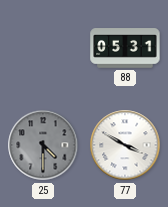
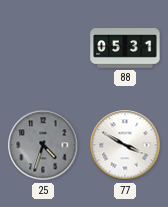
25: 4:30 -> 4:33 (43, 145)
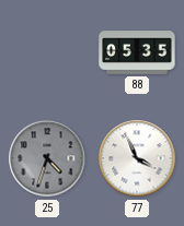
88: 05:31 -> 05:35 (137, 52)
77: 3:50 -> 3:56 (137, 158)
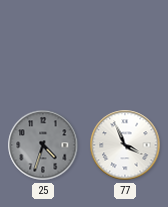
88: 05:35 -> none (137, 52)
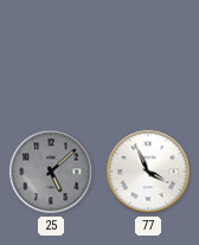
25: 4:33 -> 5:08 (51, 172)
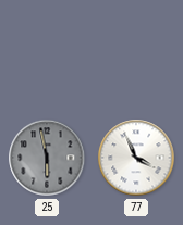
25: 5:08 -> 5:58 (47, 158)
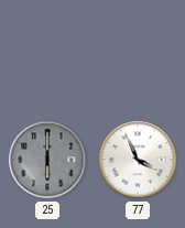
25: 5:58 -> 6:00 (47, 160)
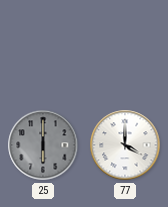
77: 3:56 -> 4:00 (125, 145)
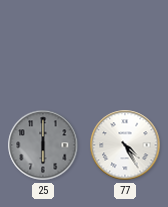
77: 4:00 -> 4:25 (125, 145)
